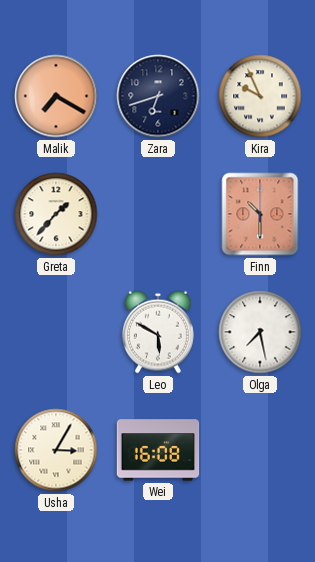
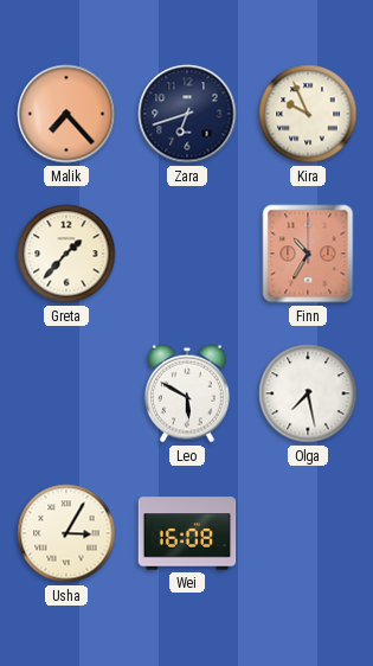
Malik: 7:20 -> 7:23 (66, 114)
Finn: 10:30 -> 10:35 (308, 254)
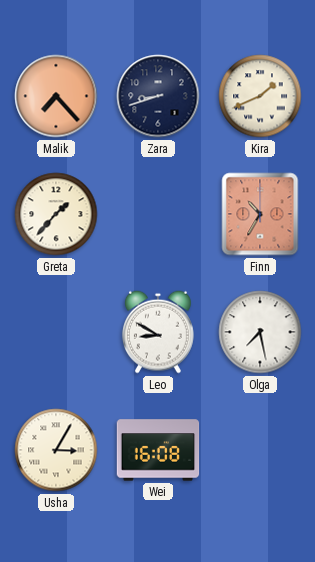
Zara: 6:42 -> 8:42 (158, 96)
Kira: 9:56 -> 1:41 (260, 96)
Leo: 5:50 -> 8:50 (158, 332)
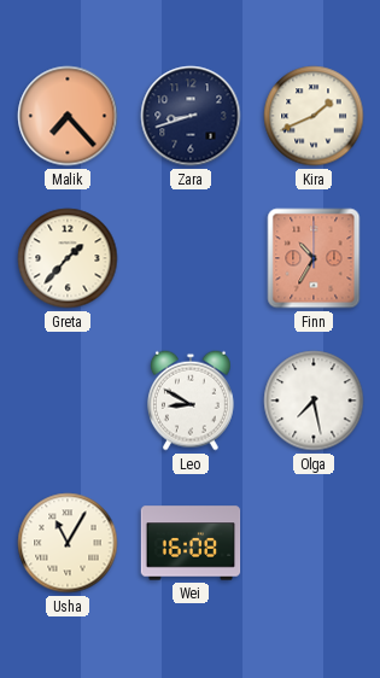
Usha: 3:05 -> 11:05 (68, 543)
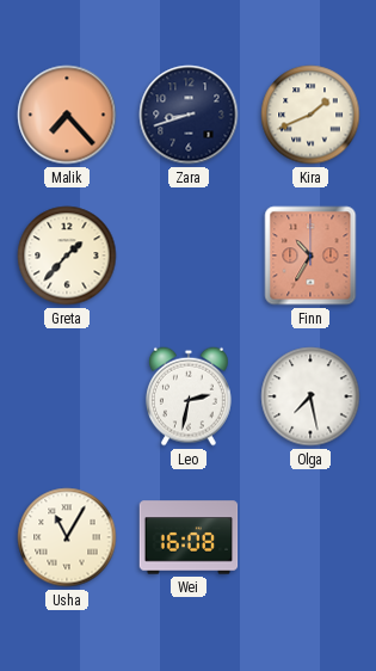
Leo: 8:50 -> 2:32 (189, 396)
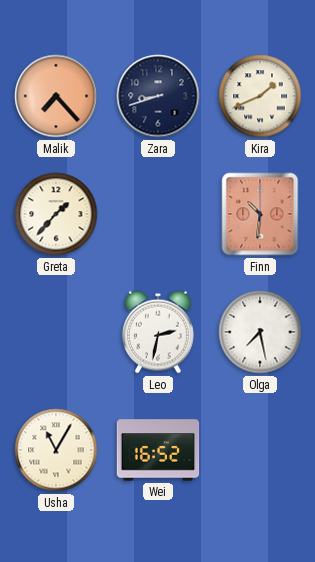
Finn: 10:35 -> 10:31 (260, 214)
Wei: 16:08 -> 16:52 (158, 450)
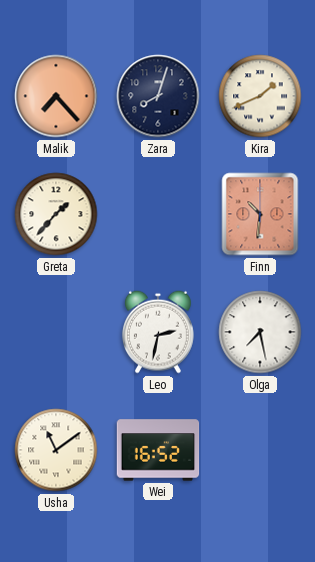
Zara: 8:42 -> 8:03 (158, 96)
Usha: 11:05 -> 11:09 (56, 450)
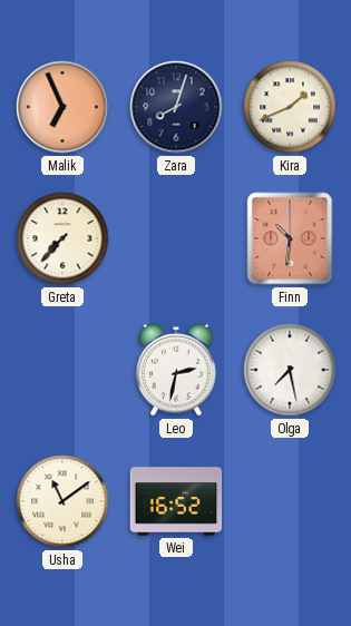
Malik: 7:23 -> 6:56 (62, 107)
Greta: 1:37 -> 7:37 (62, 238)
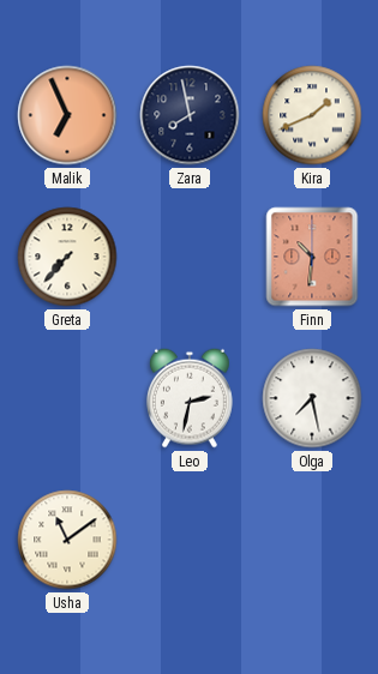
Zara: 8:03 -> 7:58 (190, 115)
Wei: 16:52 -> none (176, 501)
